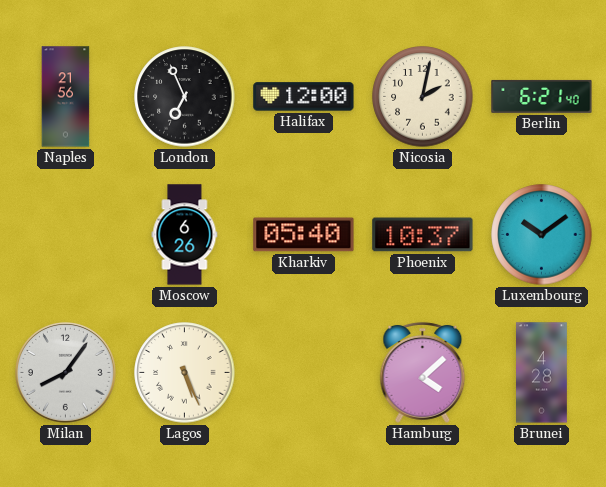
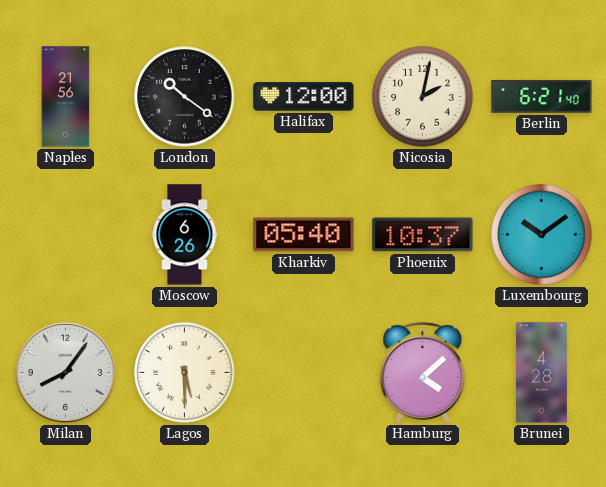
London: 6:56 -> 10:21 (185, 97)
Lagos: 5:26 -> 5:30 (185, 373)
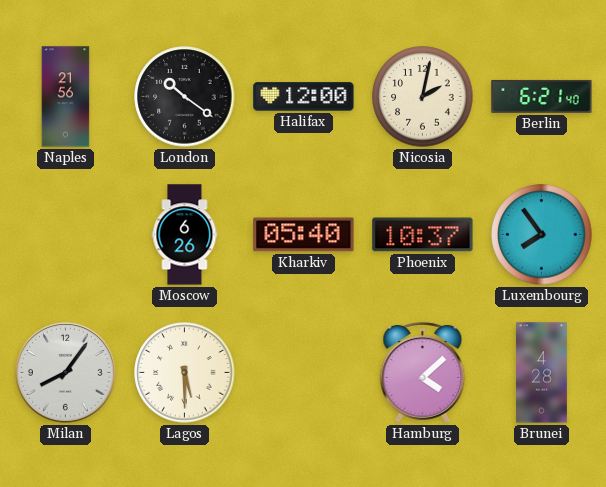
Luxembourg: 10:09 -> 7:54 (542, 235)
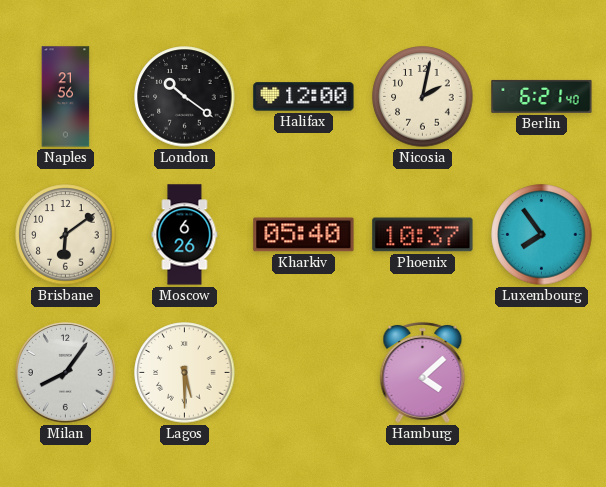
Brisbane: none -> 6:09 (66, 235)
Brunei: 4:28 -> none (542, 373)
